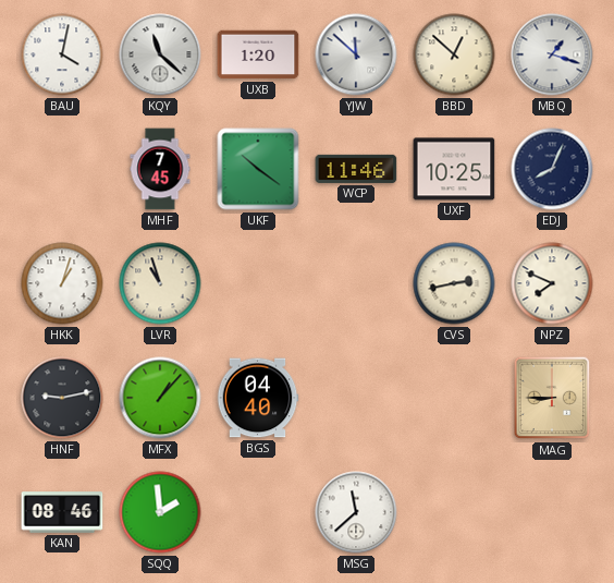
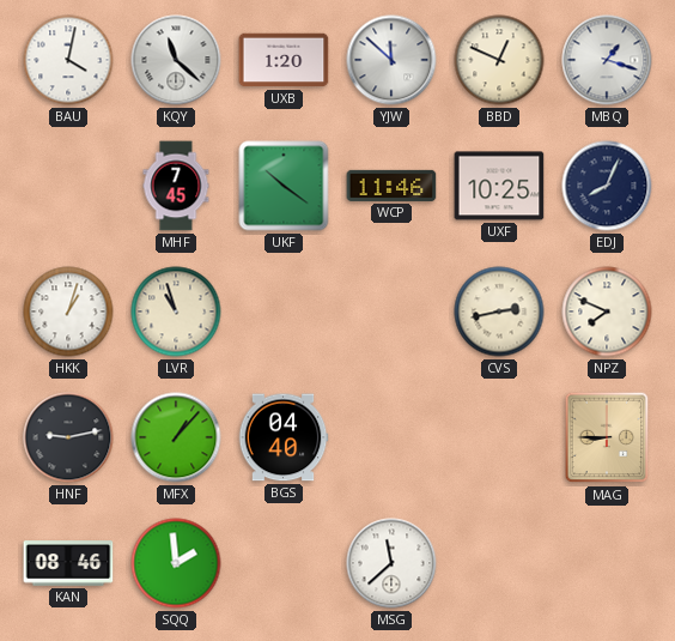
BBD: 12:52 -> 12:49 (499, 60)
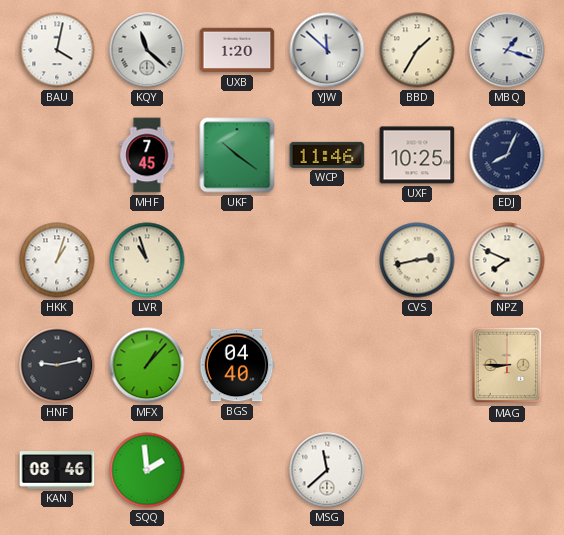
BBD: 12:49 -> 1:35 (417, 50)
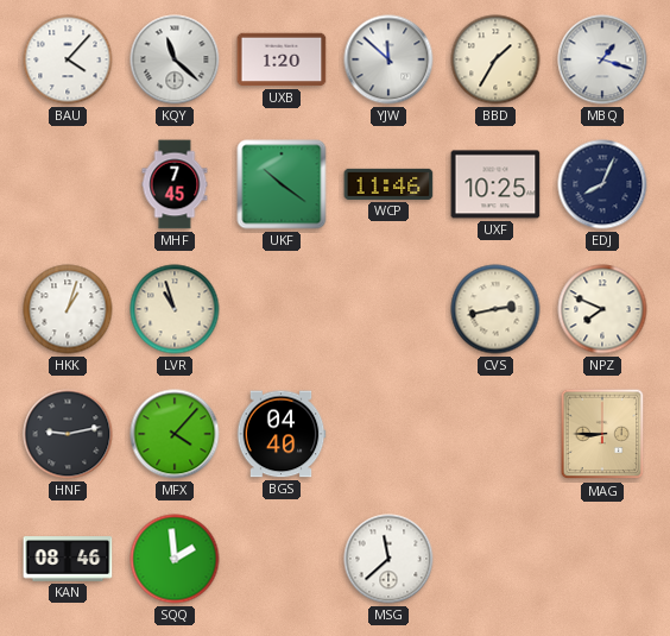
BAU: 4:02 -> 4:07 (68, 59)
MFX: 1:07 -> 4:07 (175, 434)
